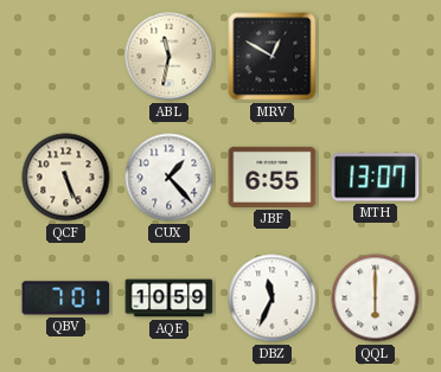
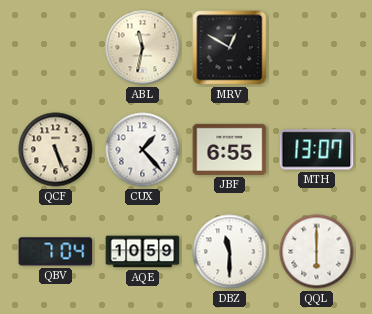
QBV: 7:01 -> 7:04 (56, 252)
DBZ: 11:34 -> 11:30 (230, 252)
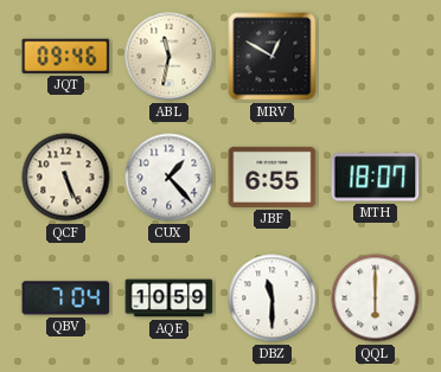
JQT: none -> 09:46 (66, 56)
MTH: 13:07 -> 18:07 (376, 178)
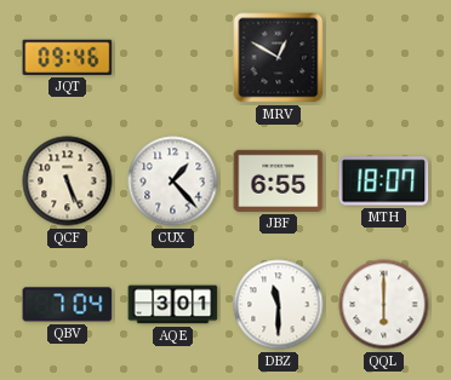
ABL: 11:32 -> none (170, 57)
AQE: 10:59 -> 3:01 (173, 305)
